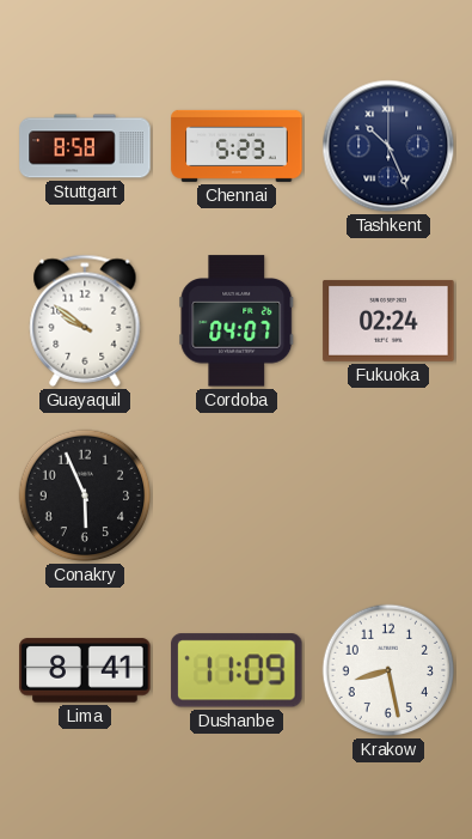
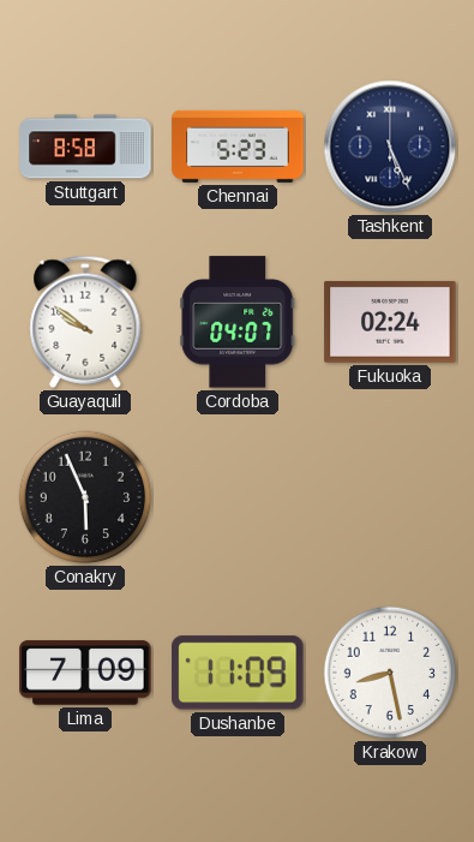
Tashkent: 10:26 -> 5:26 (390, 147)
Lima: 8:41 -> 7:09 (85, 673)
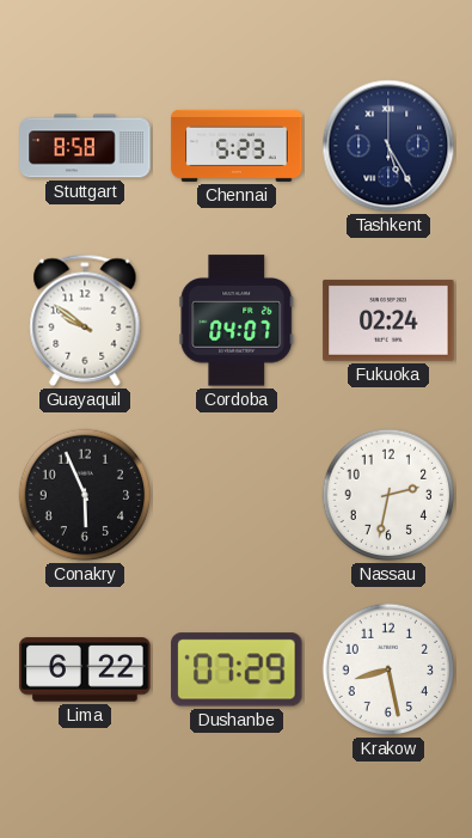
Tashkent: 5:26 -> 5:25 (388, 146)
Nassau: none -> 2:32 (388, 495)
Lima: 7:09 -> 6:22 (85, 669)
Dushanbe: 11:09 -> 07:29 (237, 669)
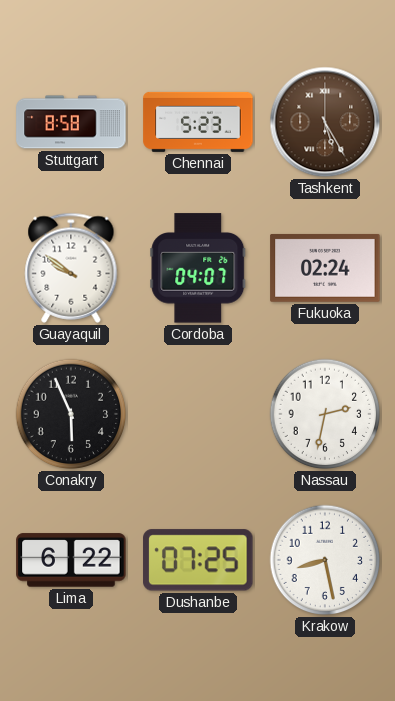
Tashkent dial: navy -> brown (325, 122)
Dushanbe: 07:29 -> 07:25 (198, 560)
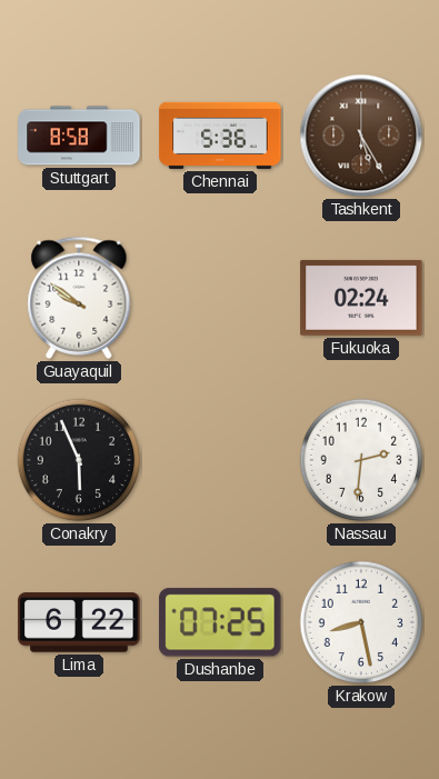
Chennai: 5:23 -> 5:36 (220, 136)
Cordoba: 04:07 -> none (198, 268)
Nassau: 2:32 -> 2:31 (361, 460)
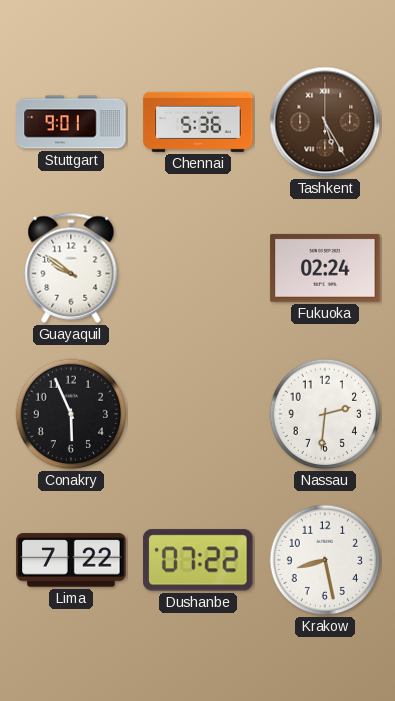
Stuttgart: 8:58 -> 9:01 (71, 122)
Lima: 6:22 -> 7:22 (71, 560)
Dushanbe: 07:25 -> 07:22 (198, 560)
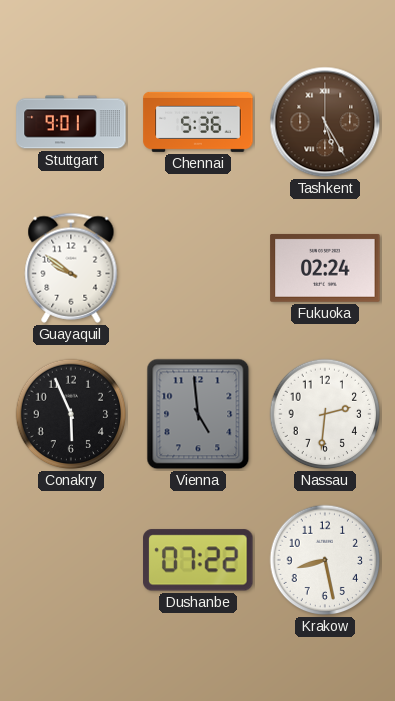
Vienna: none -> 4:59 (198, 414)
Lima: 7:22 -> none (71, 560)
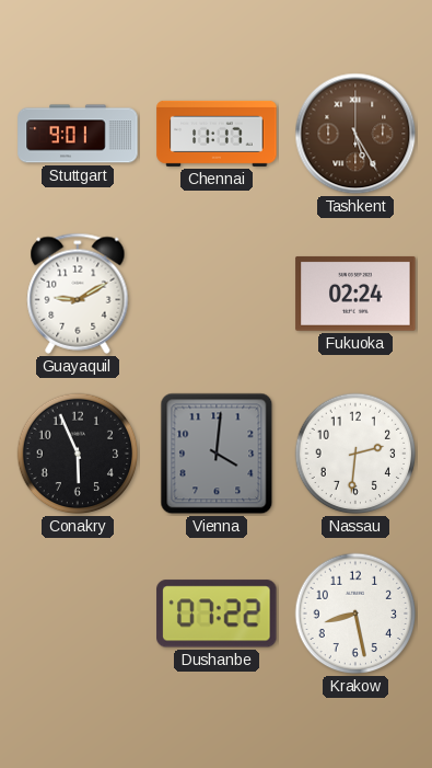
Chennai: 5:36 -> 11:17 (217, 134)
Guayaquil: 9:51 -> 9:10 (78, 294)
Vienna: 4:59 -> 4:01 (217, 454)
